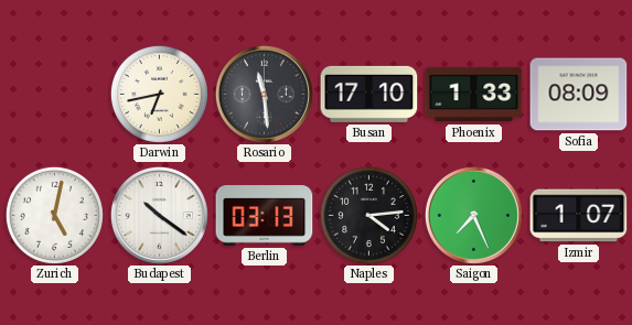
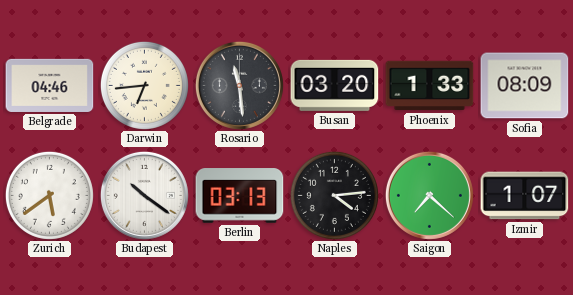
Belgrade: none -> 04:46 (50, 85)
Darwin: 6:43 -> 6:44 (144, 85)
Busan: 17:10 -> 03:20 (335, 85)
Zurich: 5:02 -> 5:39 (49, 195)
Saigon: 7:26 -> 7:22 (429, 195)
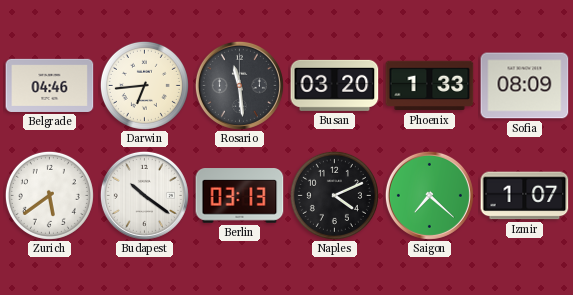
Naples: 4:14 -> 4:11 (334, 195)
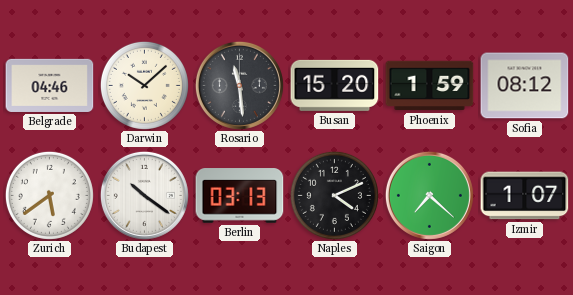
Darwin: 6:44 -> 10:08 (144, 85)
Busan: 03:20 -> 15:20 (335, 85)
Phoenix: 1:33 -> 1:59 (430, 86)
Sofia: 08:09 -> 08:12 (525, 86)
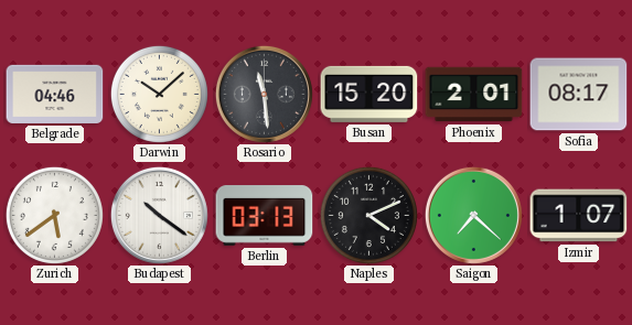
Phoenix: 1:59 -> 2:01 (474, 95)
Sofia: 08:12 -> 08:17 (579, 95)
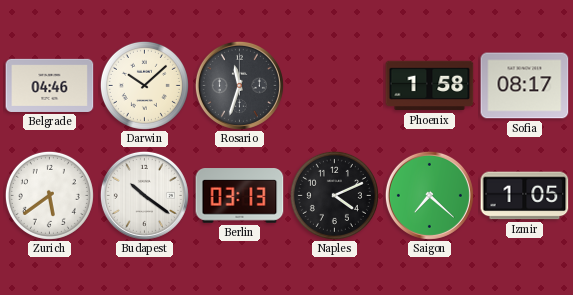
Rosario: 11:29 -> 11:33 (239, 85)
Busan: 15:20 -> none (369, 94)
Phoenix: 2:01 -> 1:58 (430, 86)
Izmir: 1:07 -> 1:05 (525, 196)
